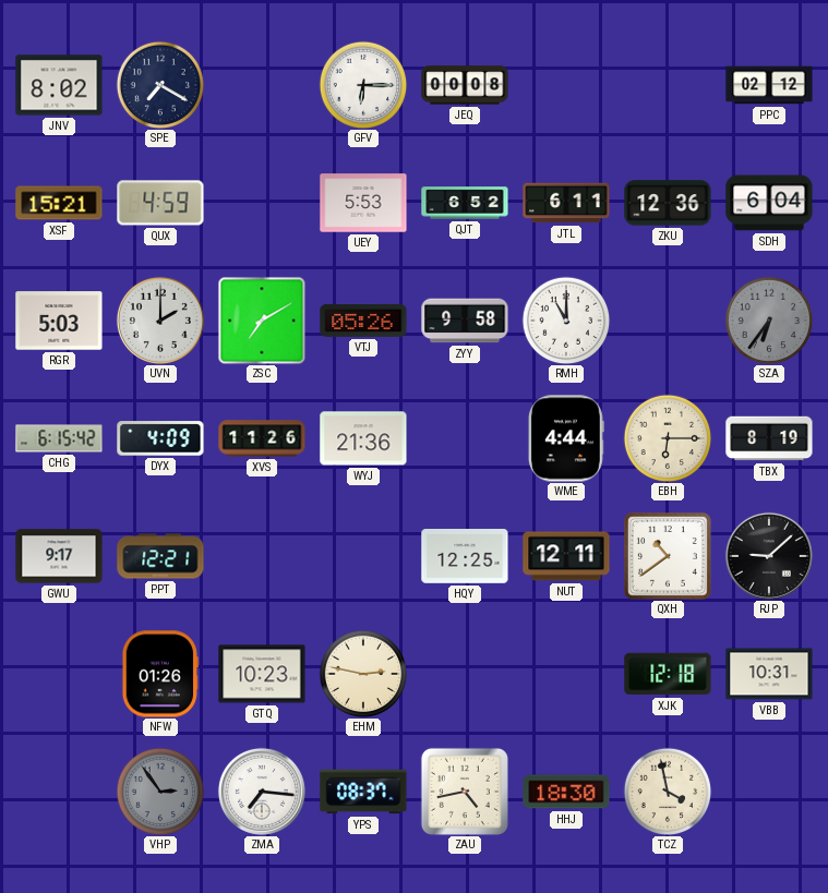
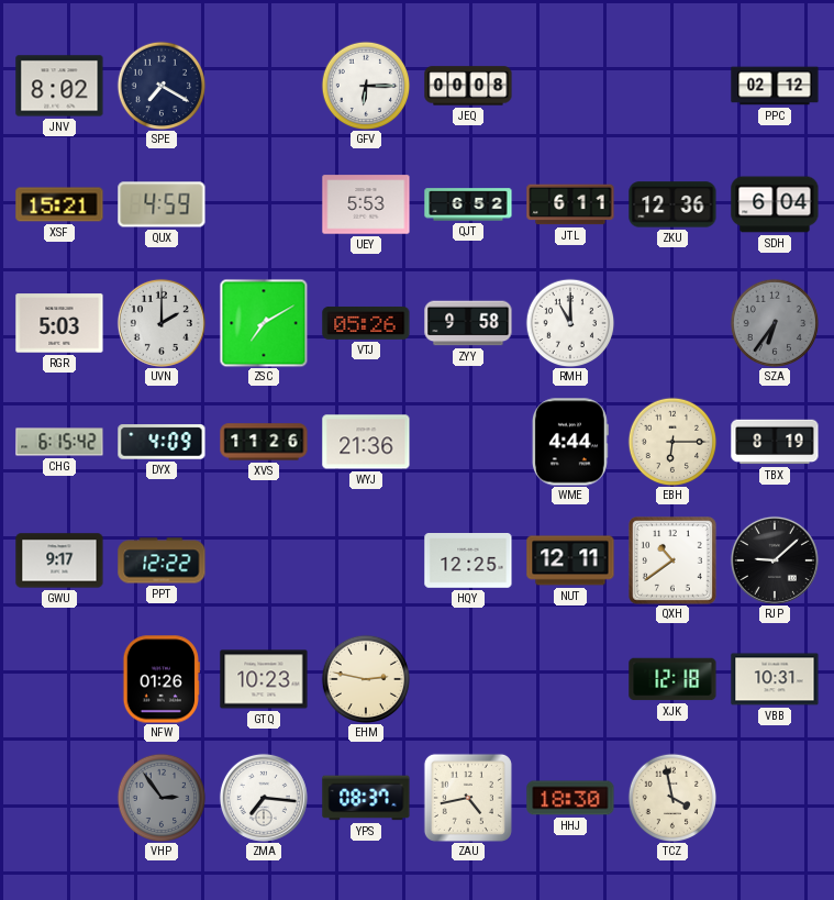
PPT: 12:21 -> 12:22 (162, 560)
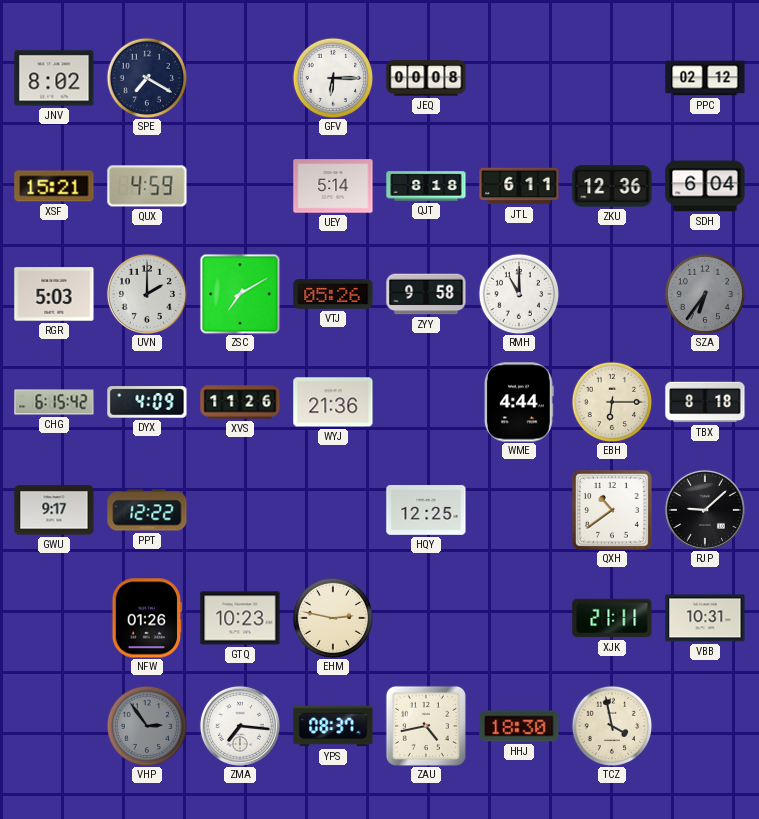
UEY: 5:53 -> 5:14 (333, 186)
QJT: 6:52 -> 8:18 (426, 186)
TBX: 8:19 -> 8:18 (705, 402)
NUT: 12:11 -> none (570, 560)
XJK: 12:18 -> 21:11 (612, 618)
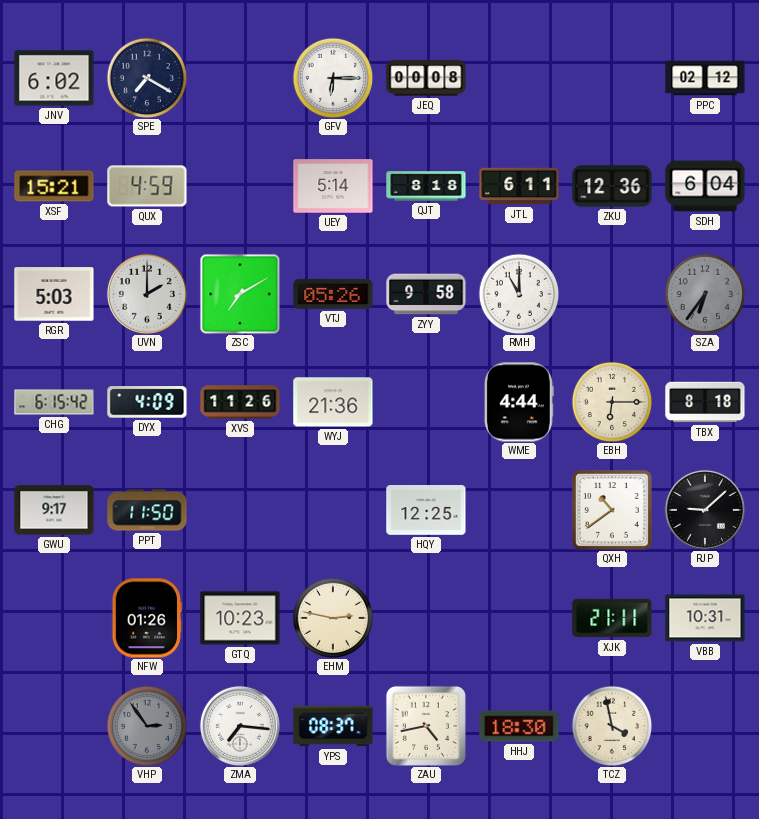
JNV: 8:02 -> 6:02 (54, 78)
PPT: 12:22 -> 11:50 (147, 510)
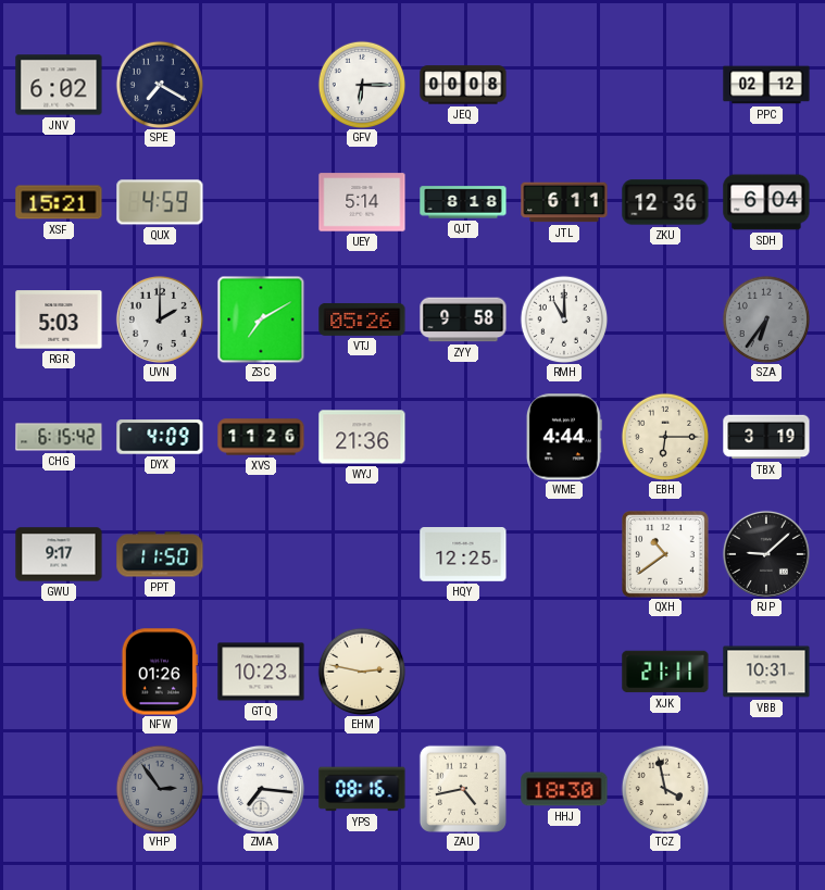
TBX: 8:18 -> 3:19 (766, 437)
YPS: 08:37 -> 08:16 (362, 789)
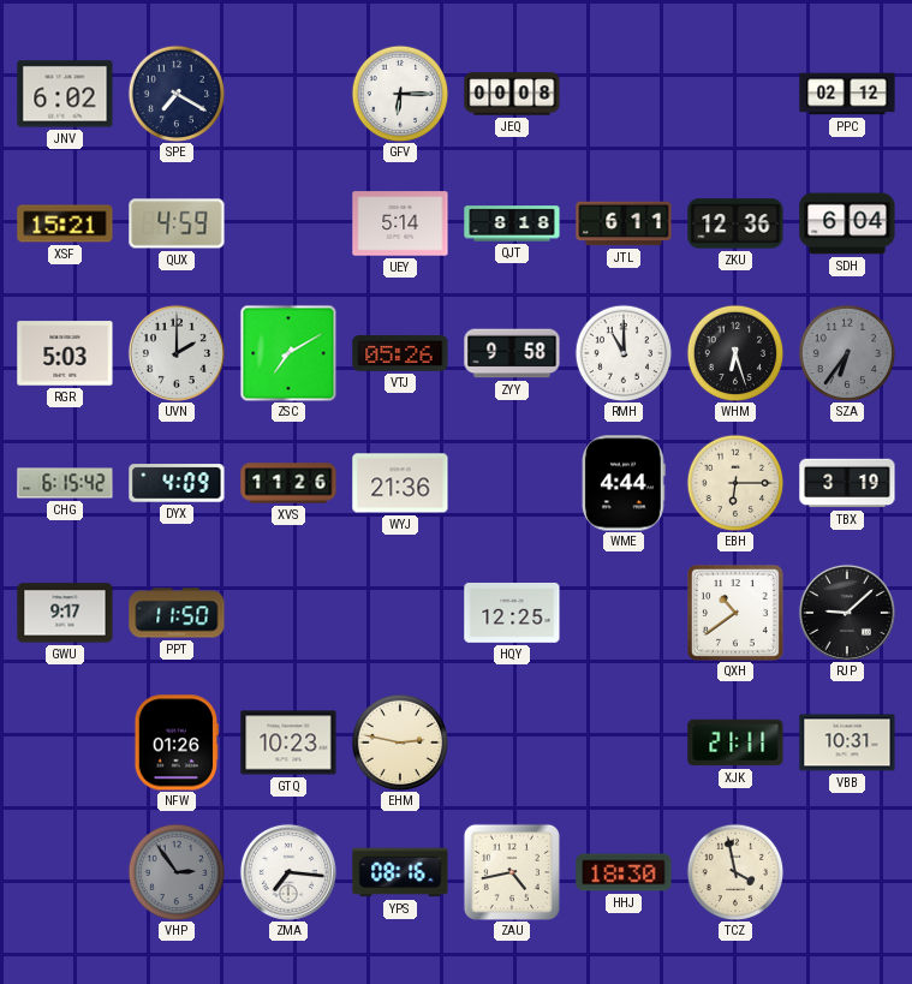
WHM: none -> 6:27 (735, 353)
